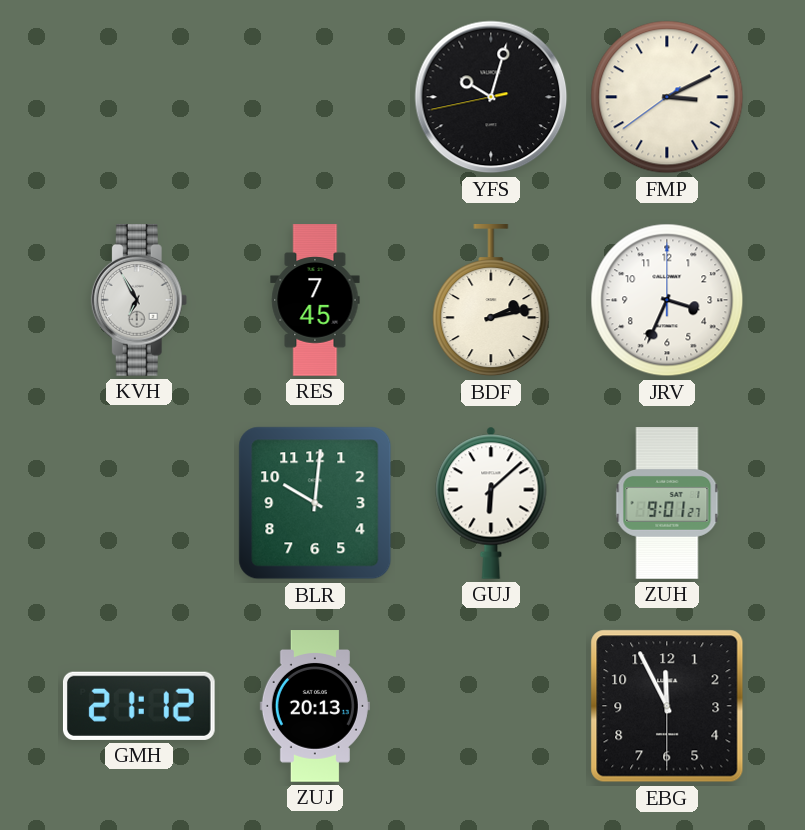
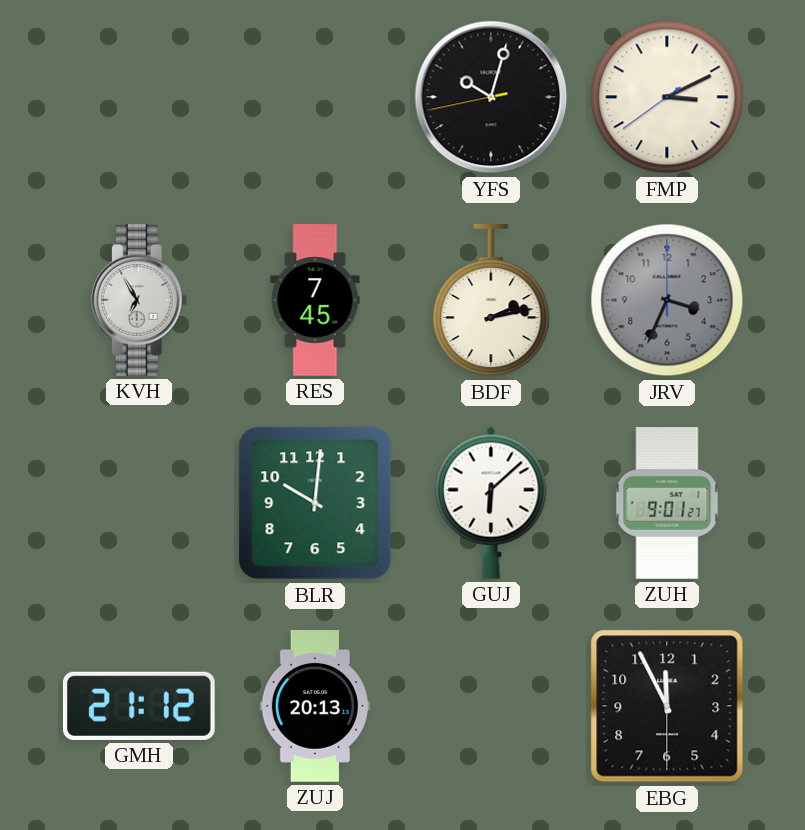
JRV dial: white -> grey (667, 300)
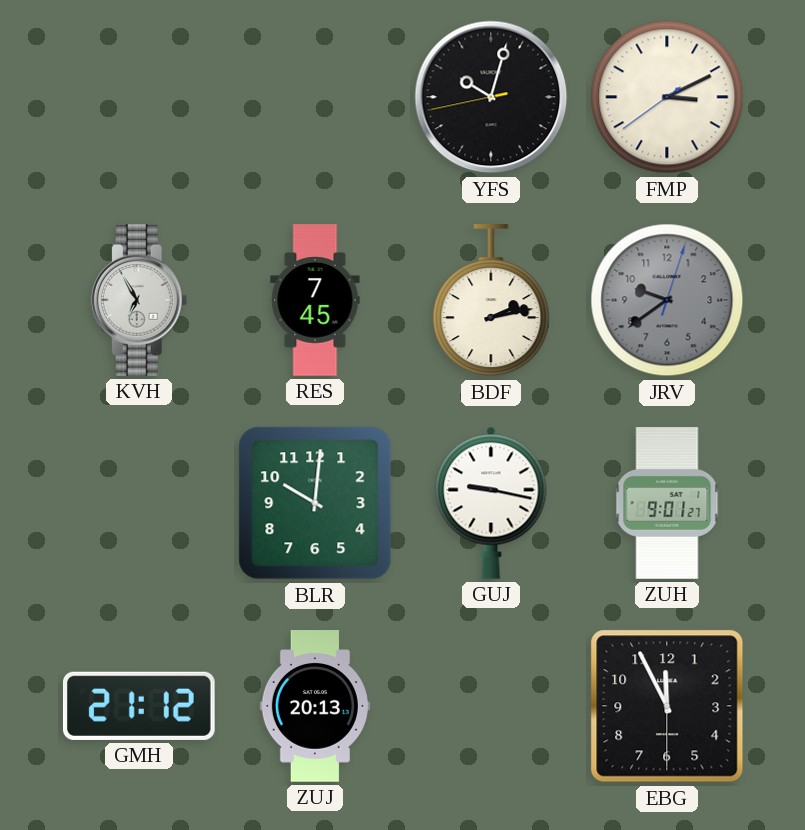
JRV: 3:34 -> 9:39 (667, 300)
GUJ: 6:08 -> 9:17 (491, 503)
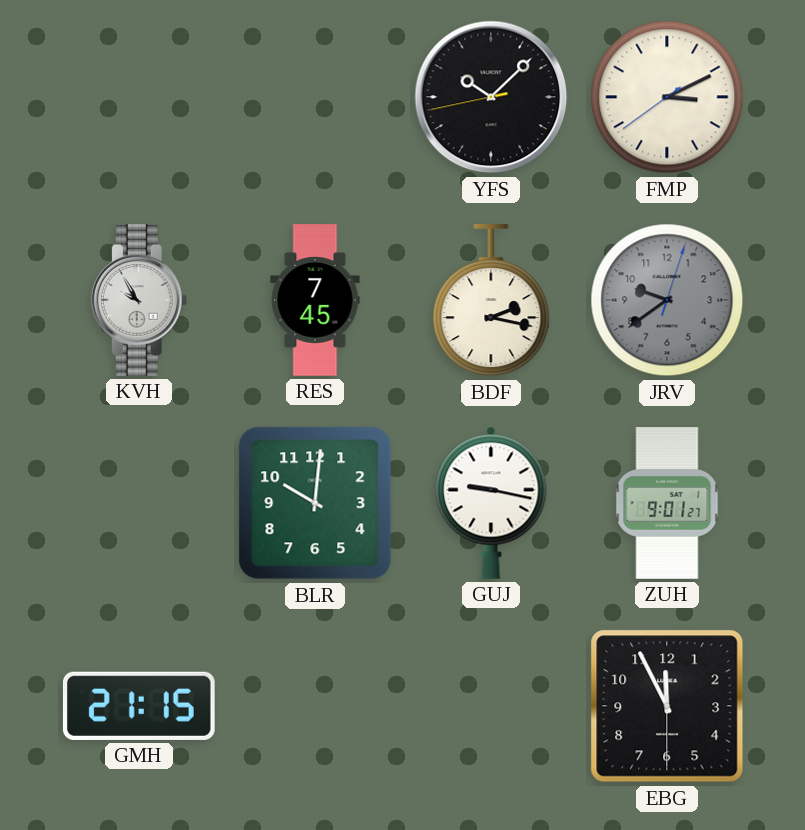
YFS: 10:02 -> 10:07 (491, 97)
KVH: 6:55 -> 9:55 (139, 300)
BDF: 2:13 -> 2:17 (491, 301)
GMH: 21:12 -> 21:15 (139, 706)
ZUJ: 20:13 -> none (315, 706)
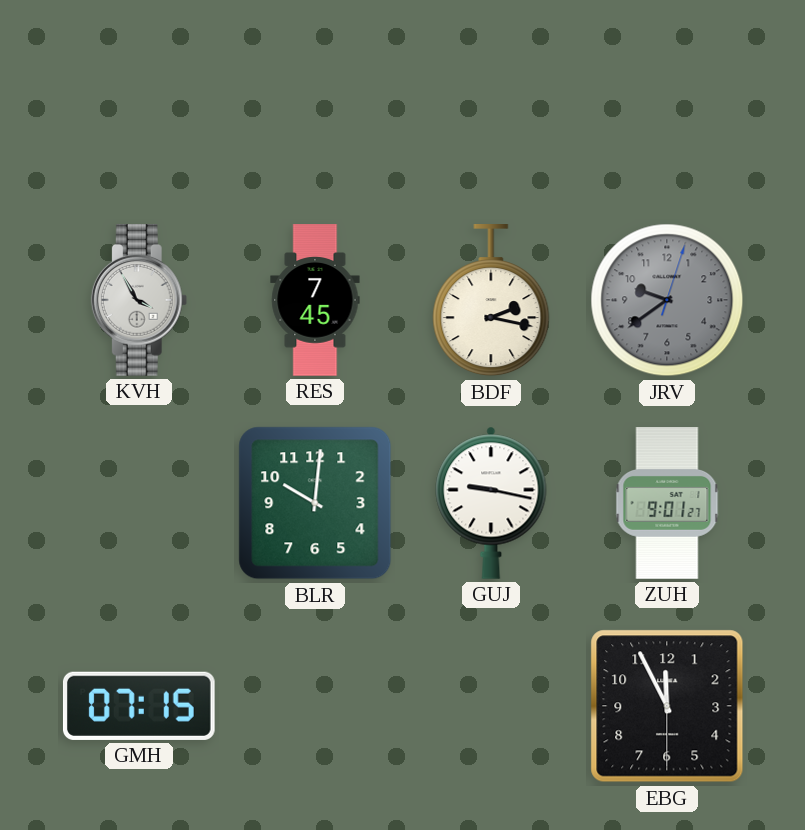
YFS: 10:07 -> none (491, 97)
FMP: 3:10 -> none (667, 97)
KVH: 9:55 -> 3:55 (139, 300)
GMH: 21:15 -> 07:15 (139, 706)
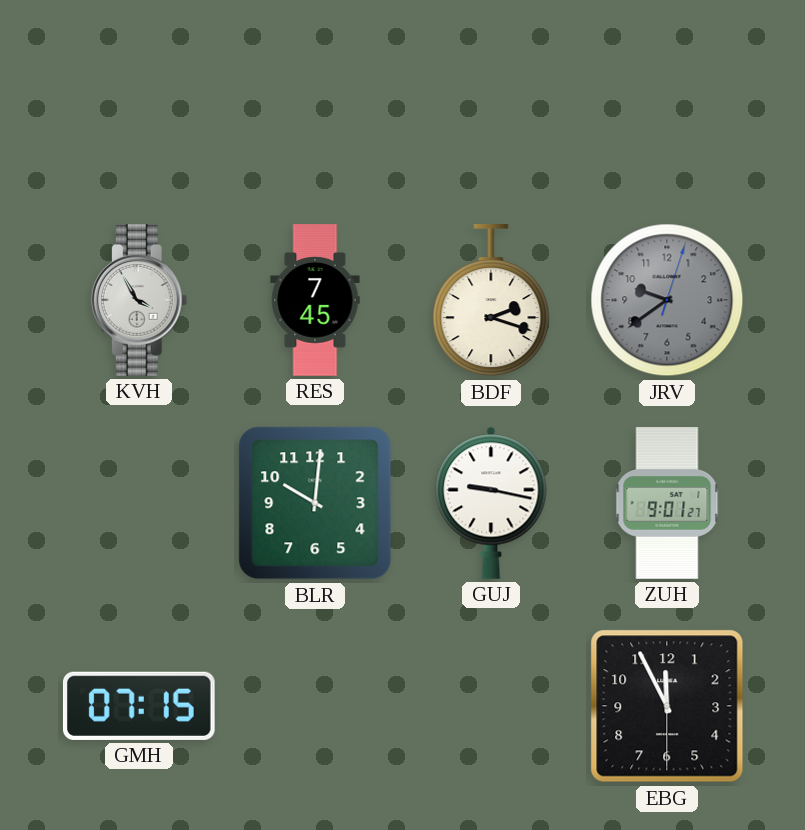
BDF: 2:17 -> 2:18 (491, 301)
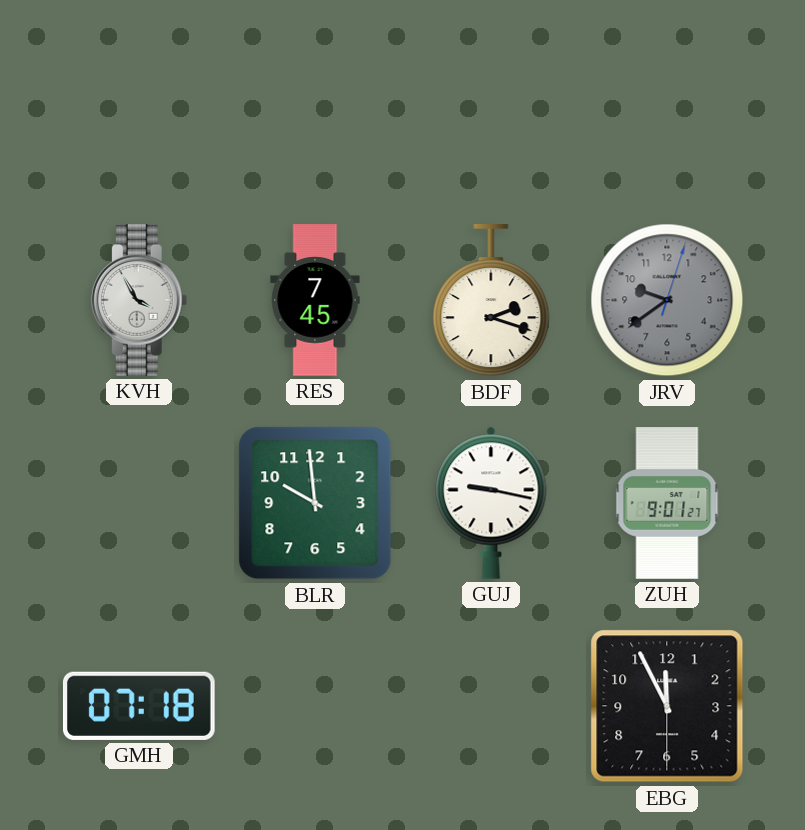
BLR: 10:01 -> 9:59 (315, 503)
GMH: 07:15 -> 07:18 (139, 706)
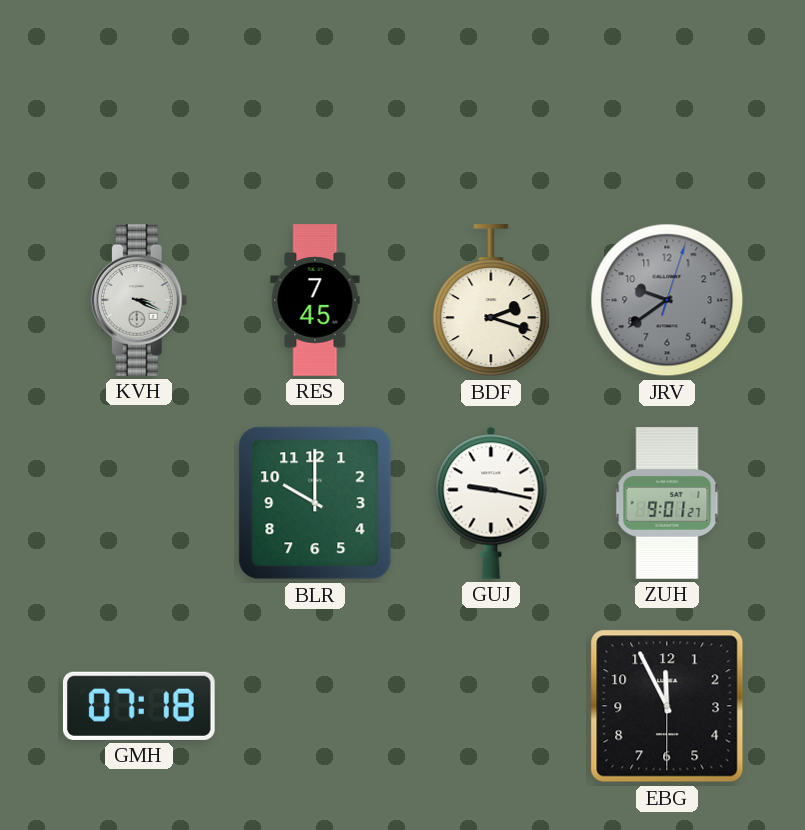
KVH: 3:55 -> 3:19 (139, 300)
BLR: 9:59 -> 10:00 (315, 503)
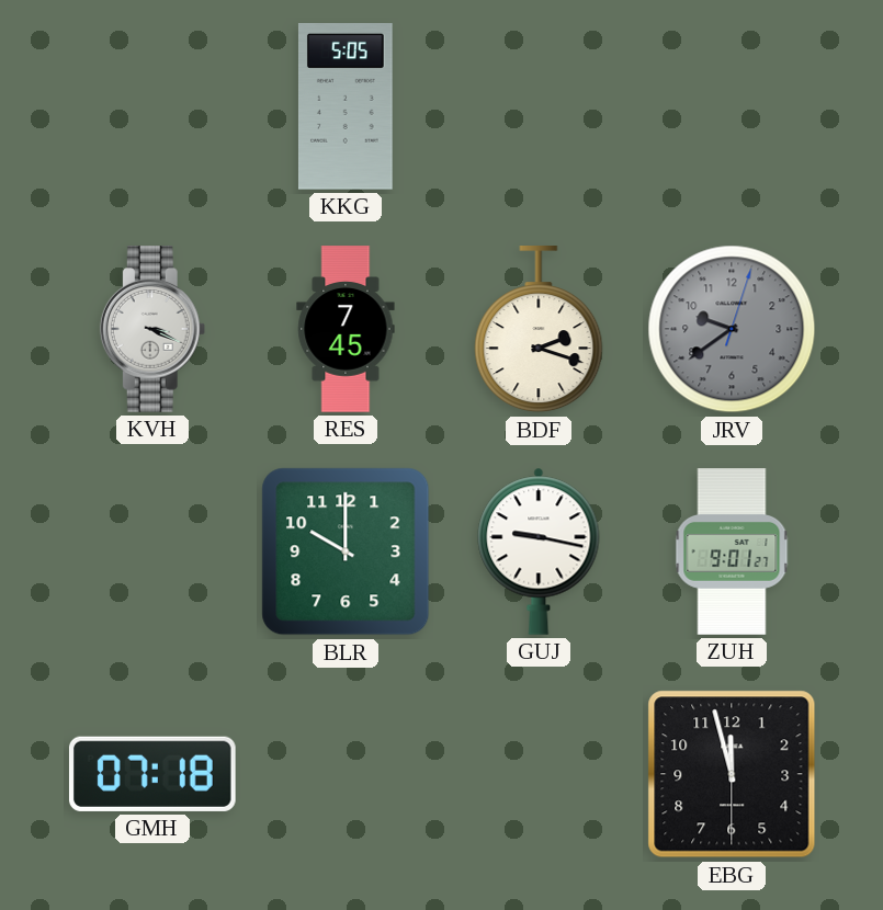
KKG: none -> 5:05 (346, 107)
EBG: 11:55 -> 11:57 (732, 774)
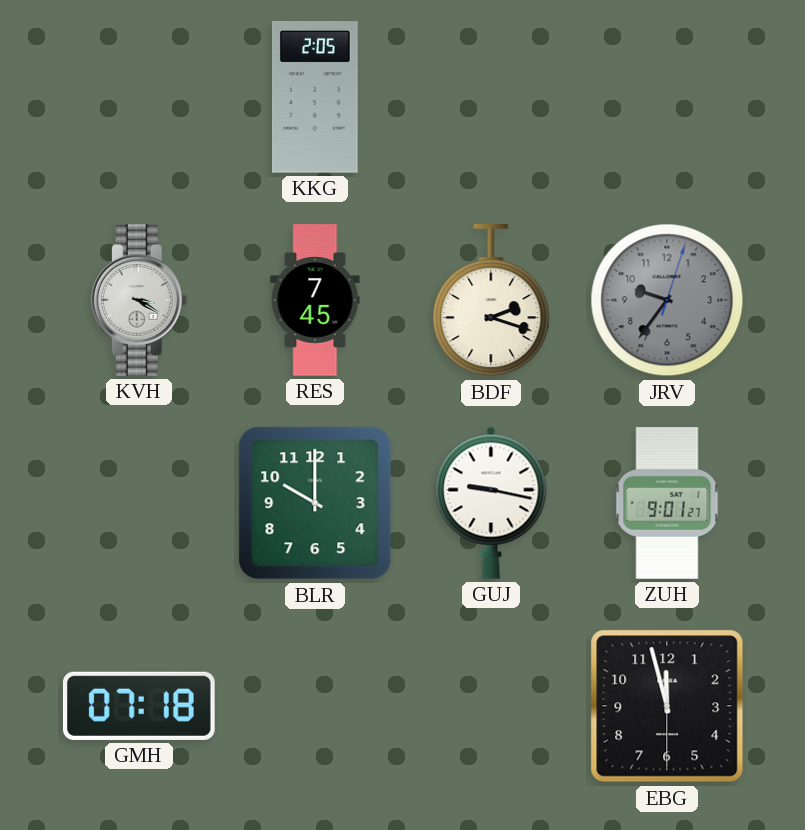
KKG: 5:05 -> 2:05 (315, 98)
KVH: 3:19 -> 3:20 (139, 300)
JRV: 9:39 -> 9:36 (667, 300)
